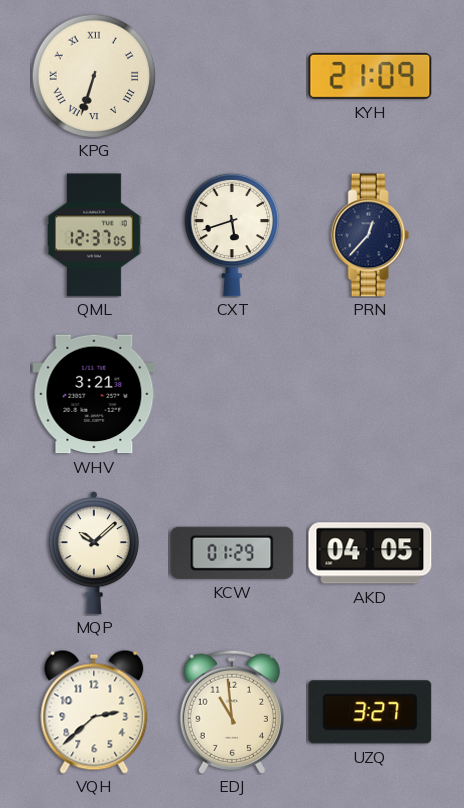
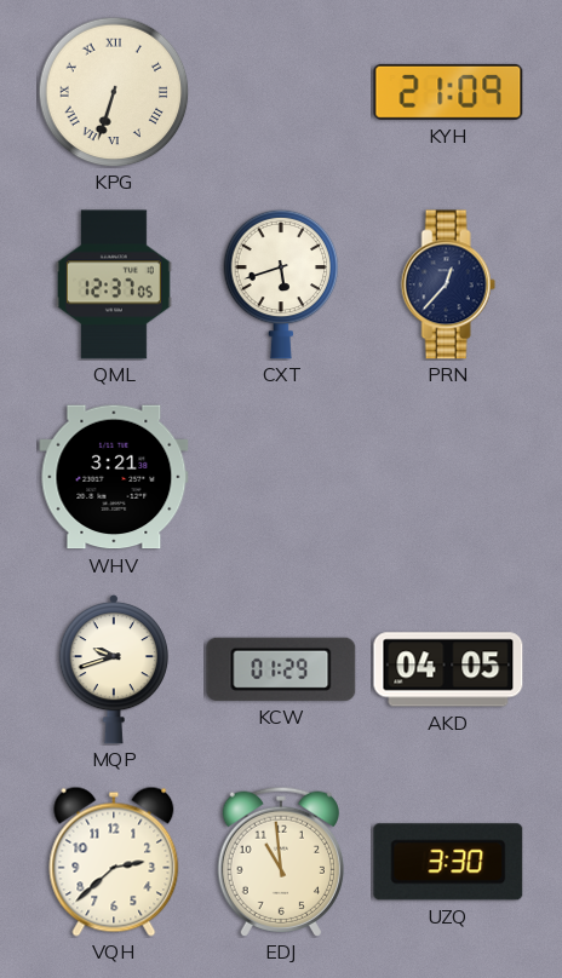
MQP: 10:08 -> 9:42 (114, 671)
UZQ: 3:27 -> 3:30 (448, 862)
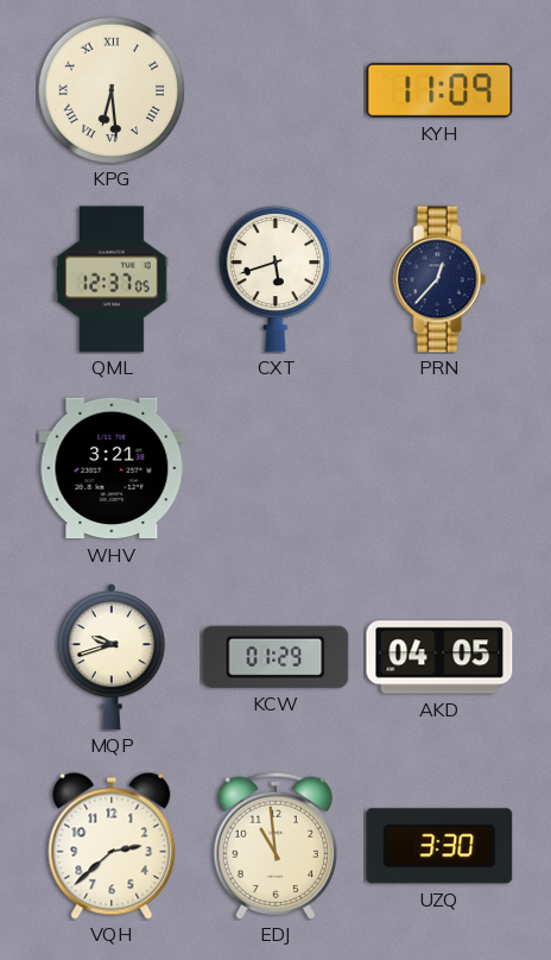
KPG: 6:33 -> 6:29 (112, 90)
KYH: 21:09 -> 11:09 (439, 90)
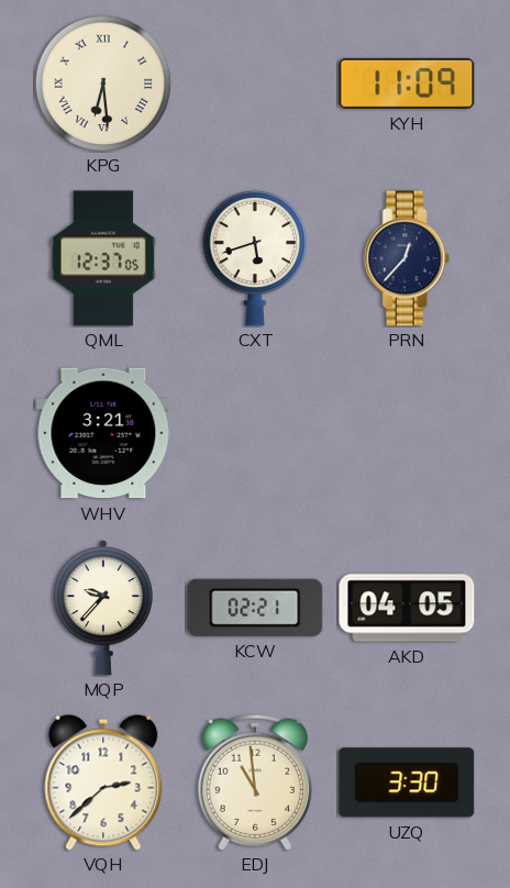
MQP: 9:42 -> 9:37 (103, 609)
KCW: 01:29 -> 02:21 (255, 608)
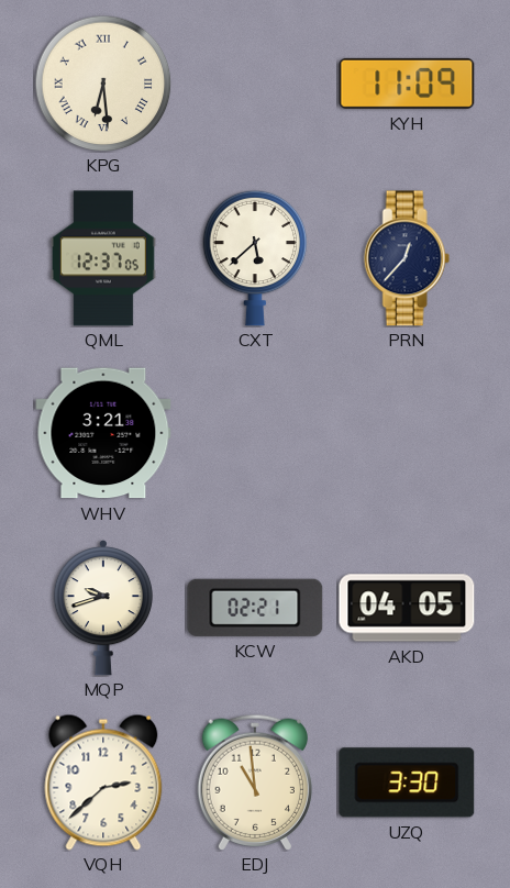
CXT: 5:42 -> 5:38 (255, 258)
MQP: 9:37 -> 9:42 (103, 609)
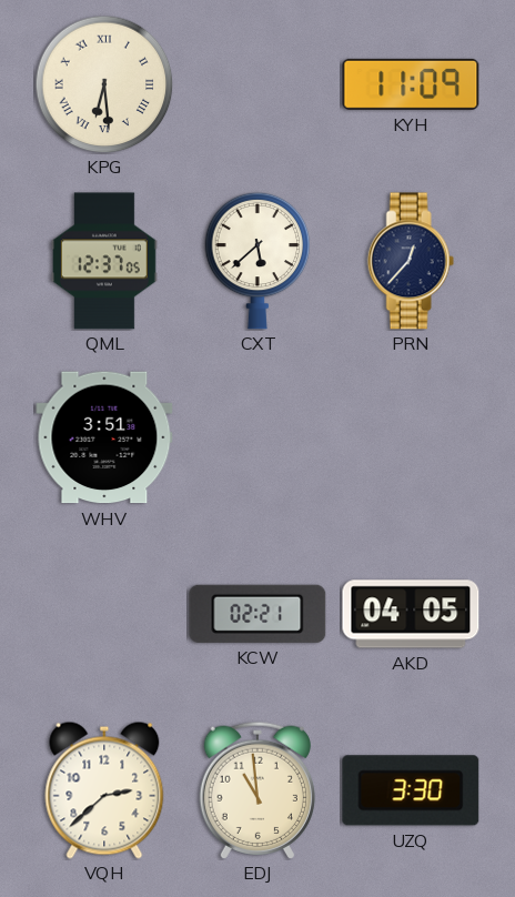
WHV: 3:21 -> 3:51 (104, 437)
MQP: 9:42 -> none (103, 609)
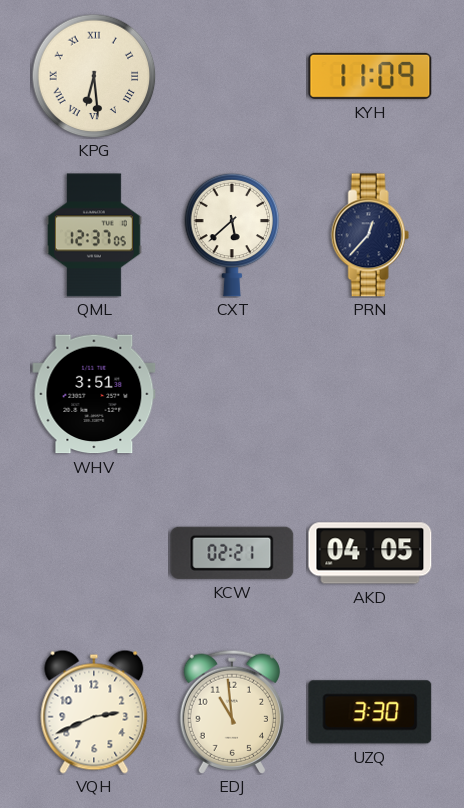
VQH: 2:38 -> 2:41 (94, 712)
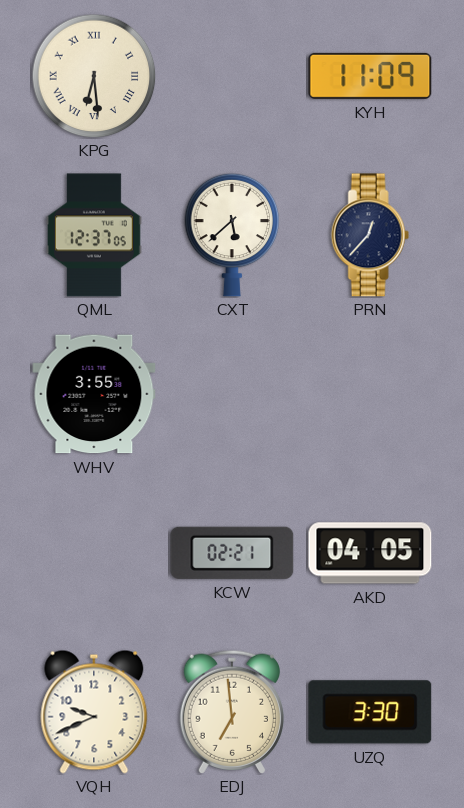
WHV: 3:51 -> 3:55 (94, 394)
VQH: 2:41 -> 9:41 (94, 712)
EDJ: 10:59 -> 6:59 (231, 712)
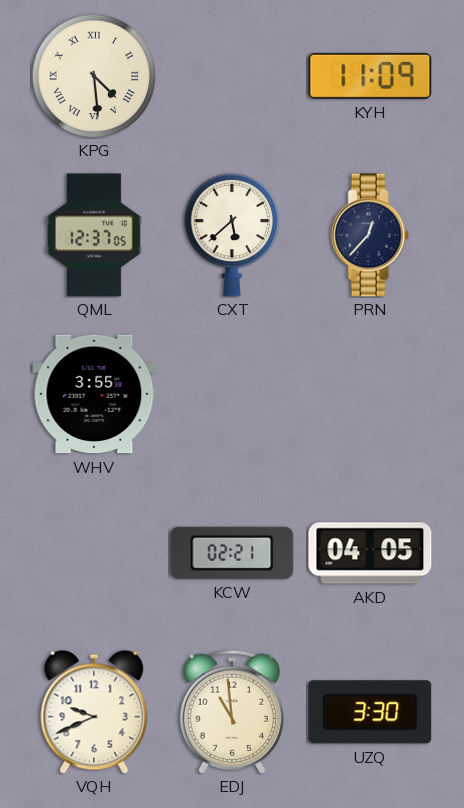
KPG: 6:29 -> 4:29 (94, 76)
EDJ: 6:59 -> 10:59 (231, 712)
